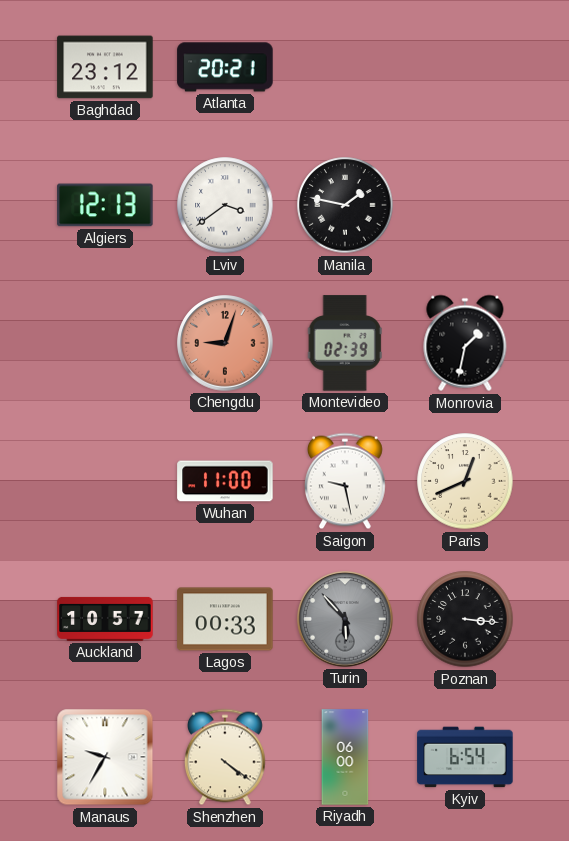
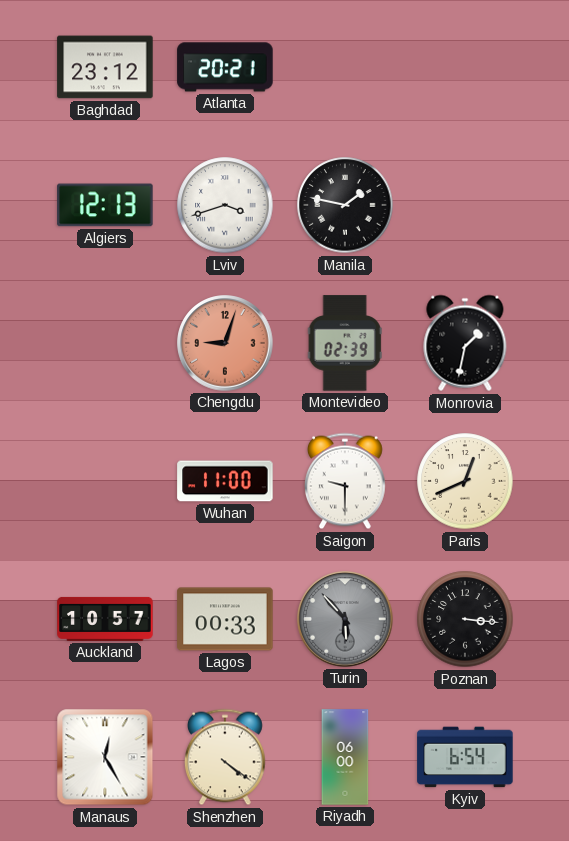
Lviv: 3:39 -> 3:42 (225, 205)
Saigon: 9:28 -> 9:30 (345, 481)
Manaus: 9:35 -> 12:25 (105, 757)
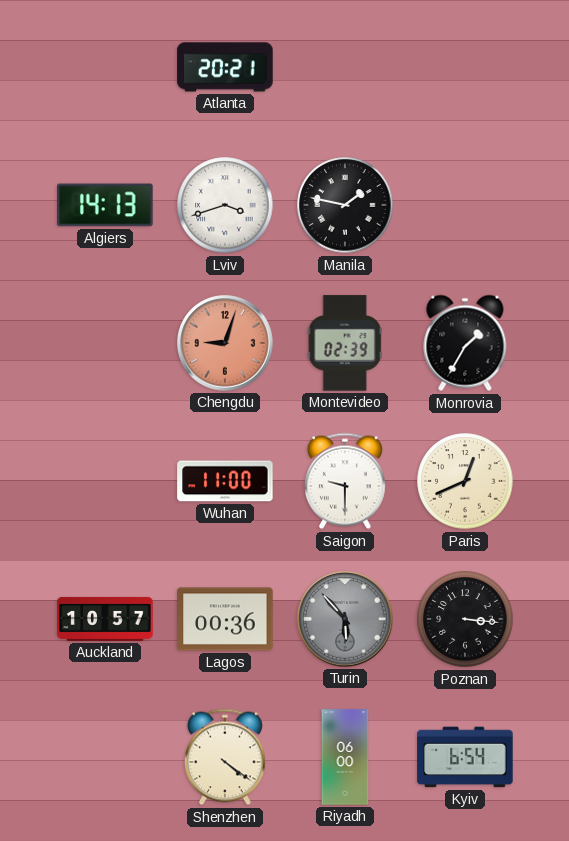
Baghdad: 23:12 -> none (105, 67)
Algiers: 12:13 -> 14:13 (105, 205)
Monrovia: 1:32 -> 1:35 (465, 343)
Lagos: 00:33 -> 00:36 (225, 619)
Manaus: 12:25 -> none (105, 757)
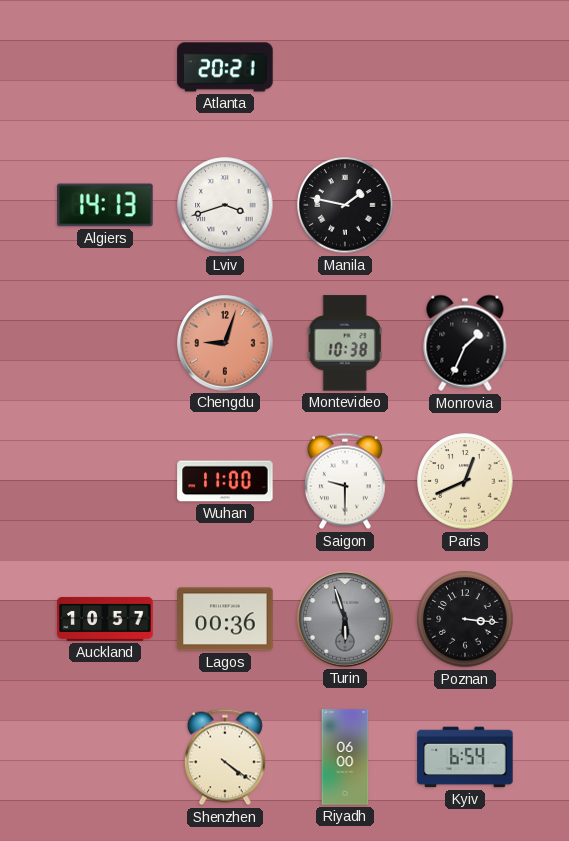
Montevideo: 02:39 -> 10:38 (345, 343)
Monrovia: 1:35 -> 1:34 (465, 343)
Turin: 5:53 -> 5:57 (345, 619)
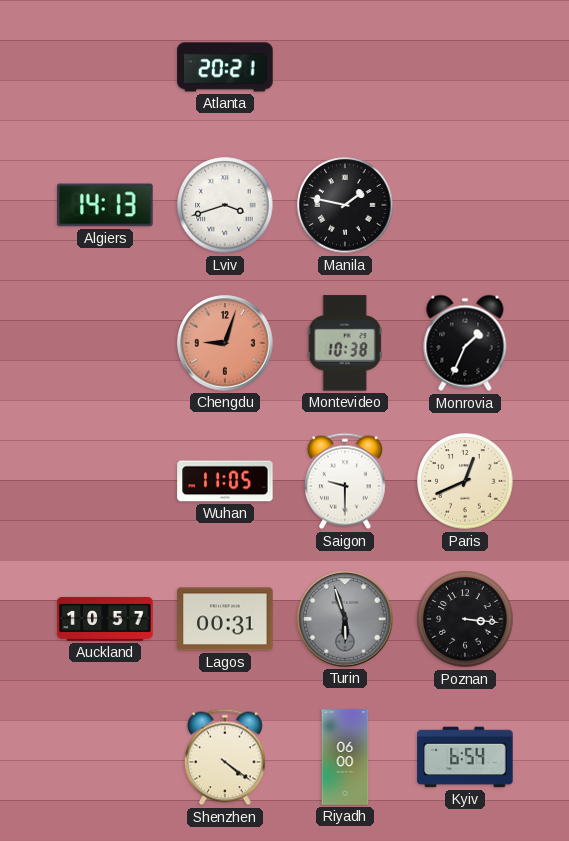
Wuhan: 11:00 -> 11:05 (225, 481)
Lagos: 00:36 -> 00:31 (225, 619)
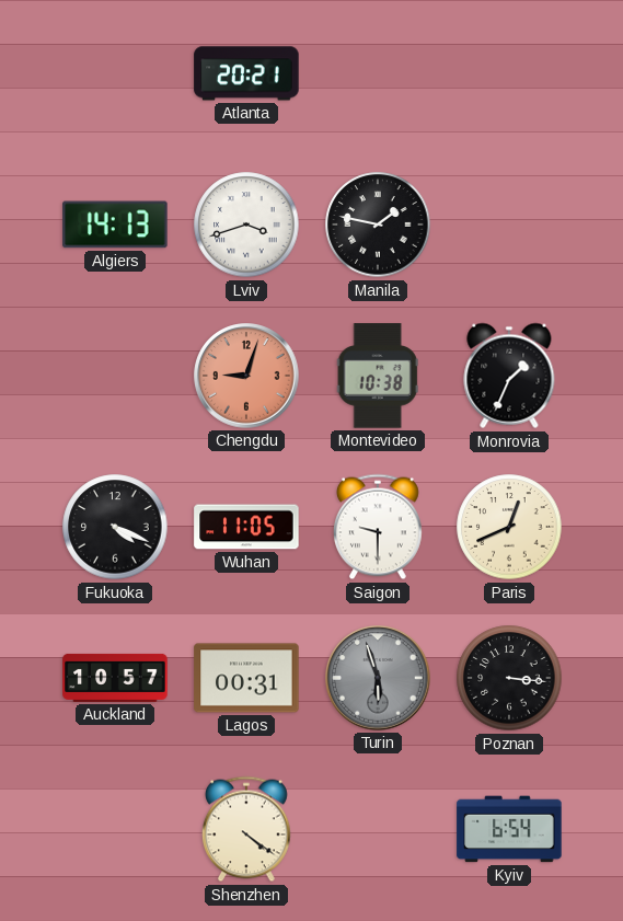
Fukuoka: none -> 4:19 (115, 527)
Riyadh: 06:00 -> none (345, 757)
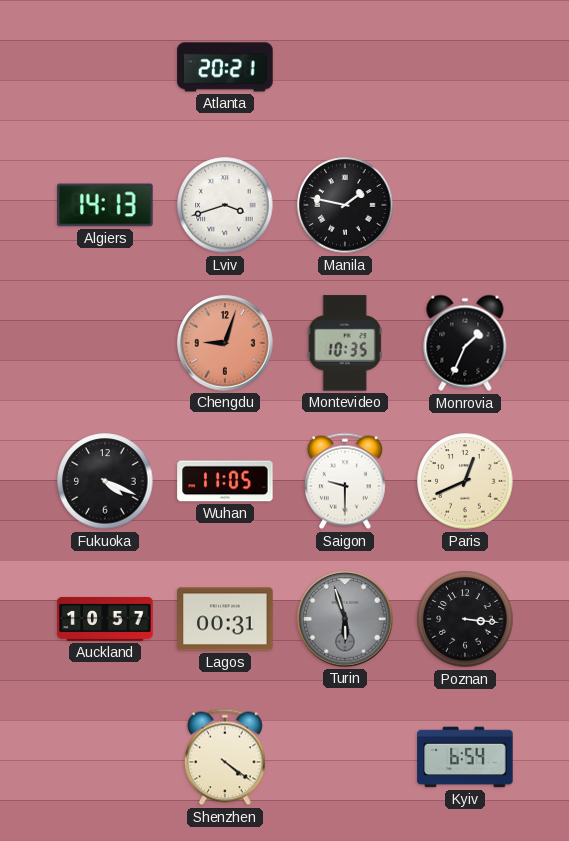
Montevideo: 10:38 -> 10:35 (345, 343)
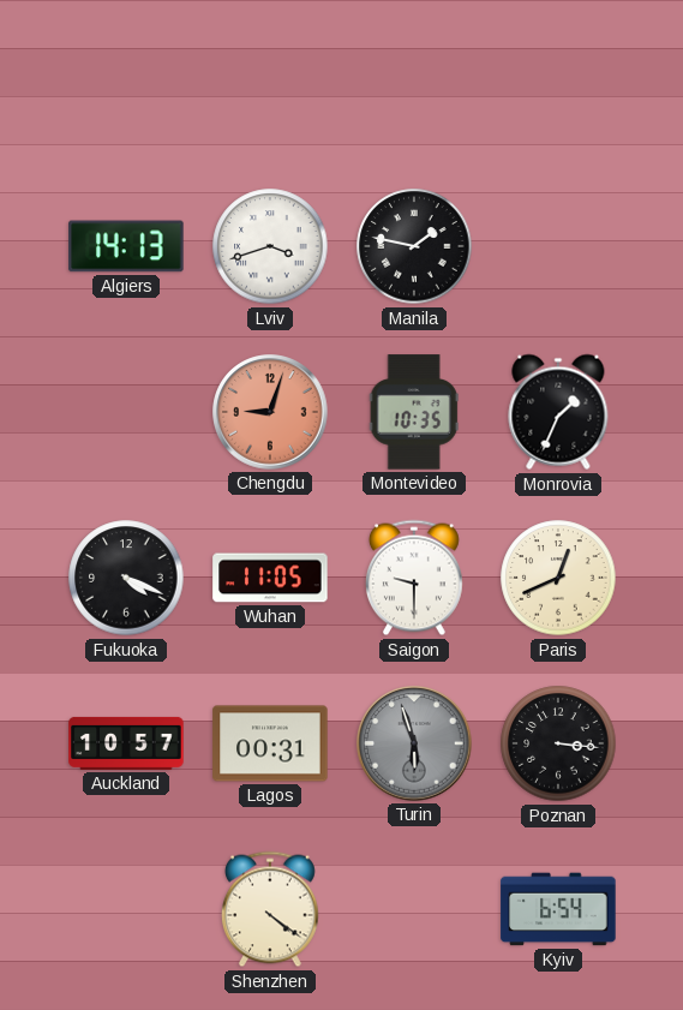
Atlanta: 20:21 -> none (225, 67)
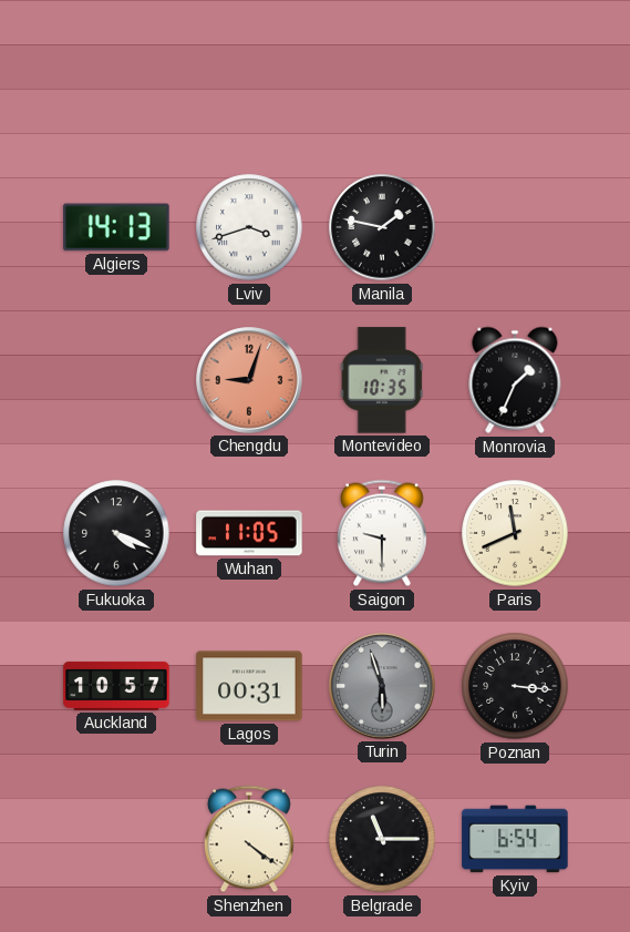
Paris: 12:41 -> 11:41 (515, 533)
Belgrade: none -> 11:15 (382, 839)
